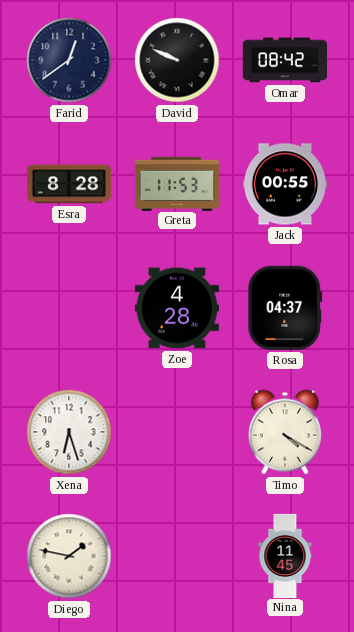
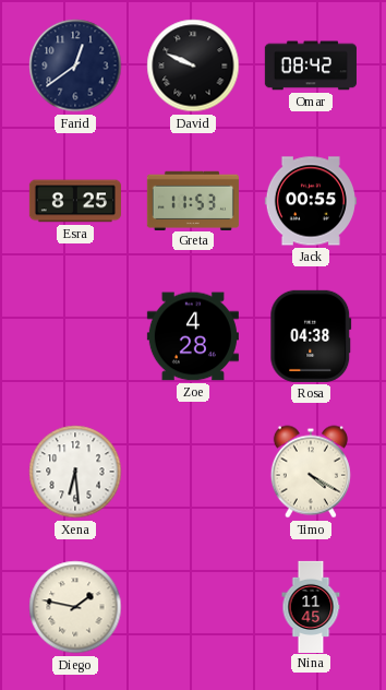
Esra: 8:28 -> 8:25 (75, 201)
Rosa: 04:37 -> 04:38 (311, 336)
Xena: 6:27 -> 6:29 (75, 472)
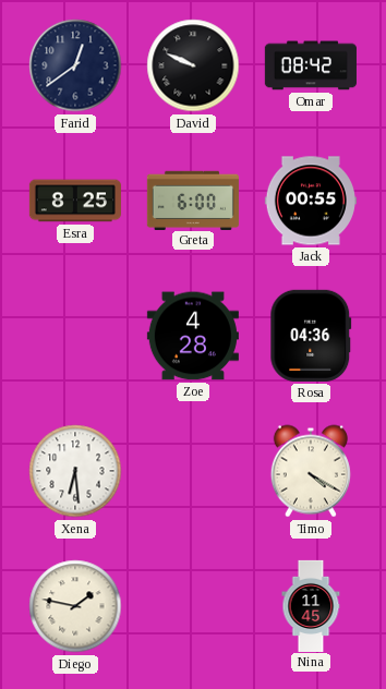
Greta: 11:53 -> 6:00 (193, 200)
Rosa: 04:38 -> 04:36 (311, 336)
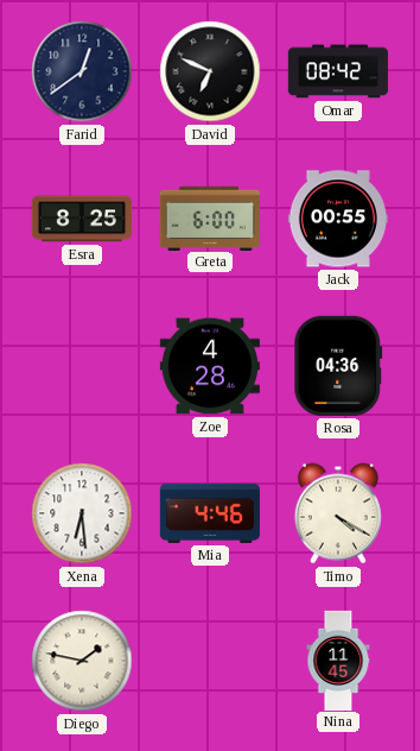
David: 9:49 -> 6:49 (210, 71)
Mia: none -> 4:46 (210, 513)
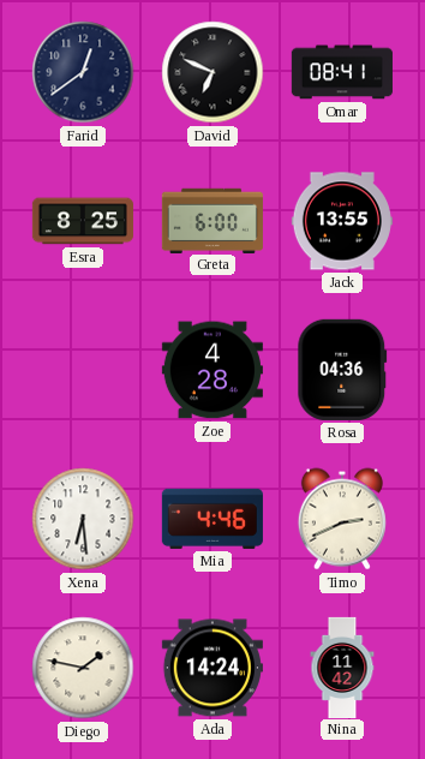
Omar: 08:42 -> 08:41 (342, 72)
Jack: 00:55 -> 13:55 (342, 221)
Timo: 4:20 -> 2:41 (342, 519)
Ada: none -> 14:24 (212, 668)
Nina: 11:45 -> 11:42 (342, 667)
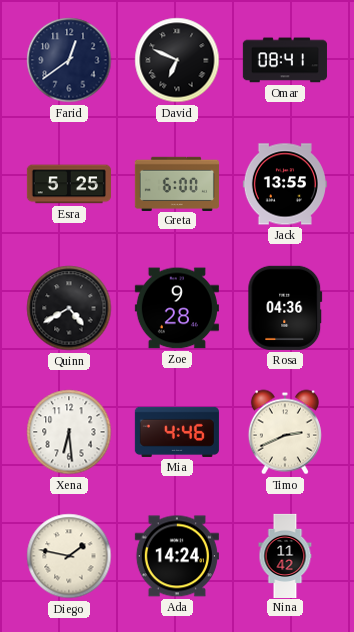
Esra: 8:25 -> 5:25 (69, 184)
Quinn: none -> 4:40 (69, 308)
Zoe: 4:28 -> 9:28 (177, 308)
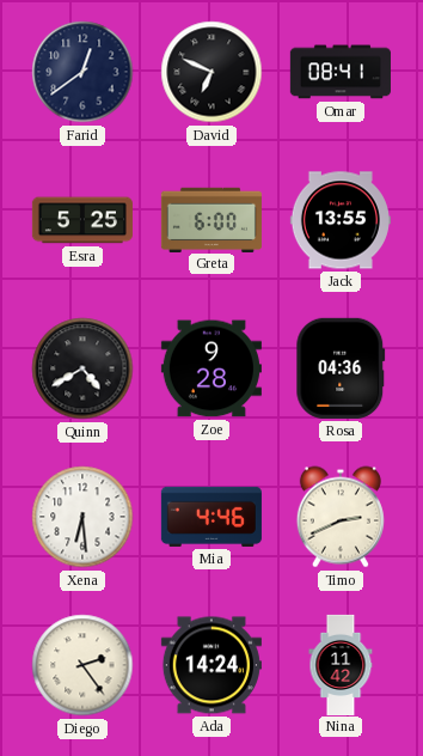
Diego: 1:47 -> 2:24 (82, 665)
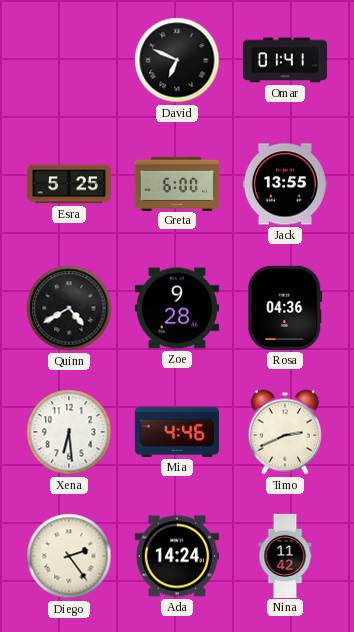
Farid: 12:39 -> none (82, 72)
Omar: 08:41 -> 01:41 (285, 60)
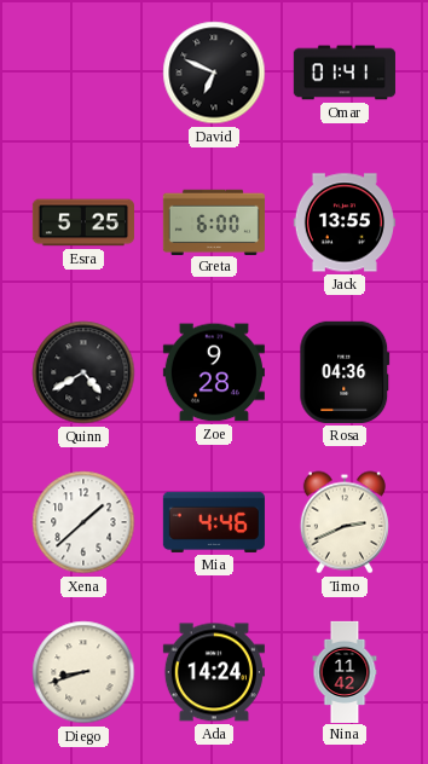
Xena: 6:29 -> 1:38 (83, 522)
Diego: 2:24 -> 8:42 (83, 672)
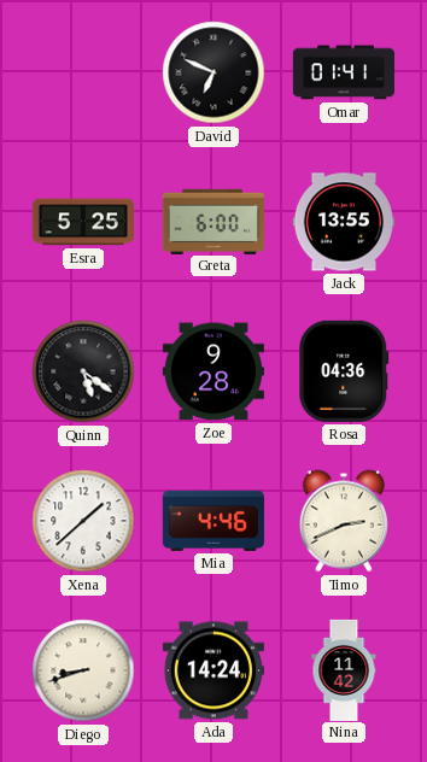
Quinn: 4:40 -> 5:21 (83, 371)
